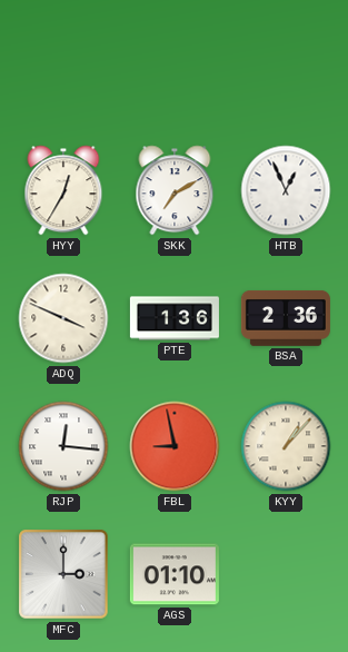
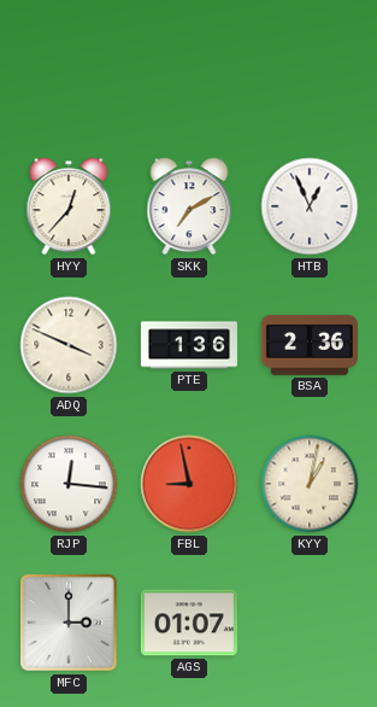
HYY: 12:35 -> 12:37 (69, 206)
KYY: 1:07 -> 1:02 (310, 484)
AGS: 01:10 -> 01:07 (189, 623)
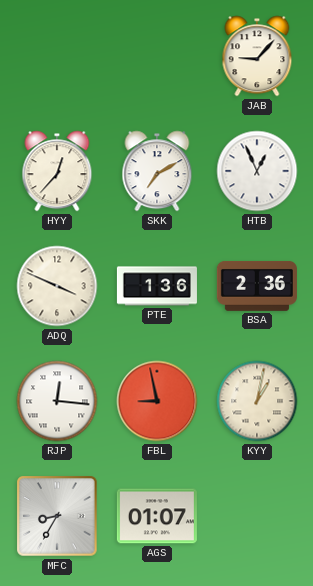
JAB: none -> 9:07 (257, 56)
MFC: 3:00 -> 8:35 (57, 516)
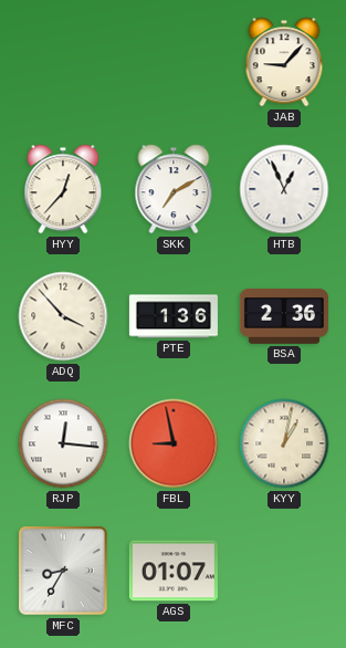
ADQ: 3:49 -> 3:53 (63, 316)
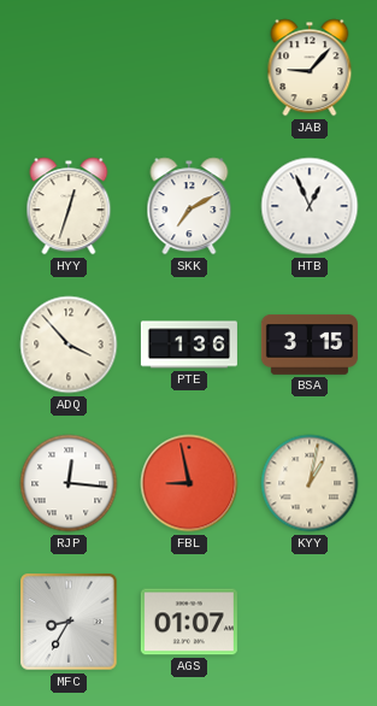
HYY: 12:37 -> 12:33 (69, 206)
BSA: 2:36 -> 3:15 (310, 345)
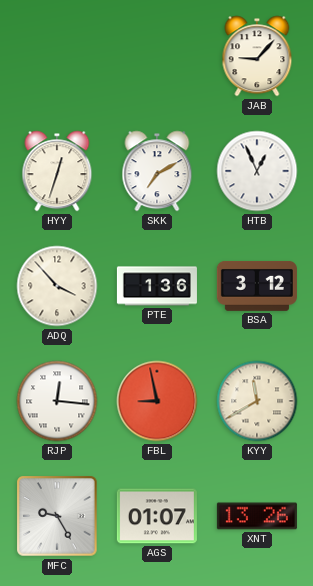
BSA: 3:15 -> 3:12 (257, 286)
KYY: 1:02 -> 11:40 (257, 401)
MFC: 8:35 -> 9:25 (57, 516)
XNT: none -> 13:26 (257, 516)
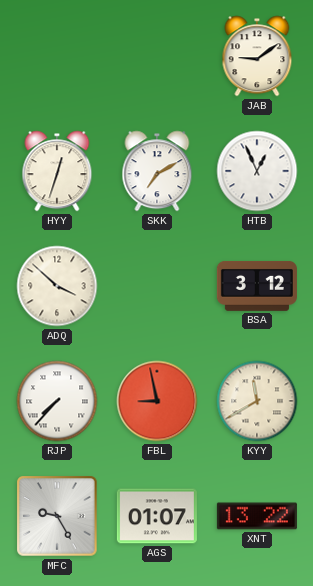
JAB: 9:07 -> 9:09 (257, 56)
ADQ: 3:53 -> 3:52 (57, 286)
PTE: 1:36 -> none (157, 286)
RJP: 12:16 -> 7:37 (57, 401)
XNT: 13:26 -> 13:22 (257, 516)
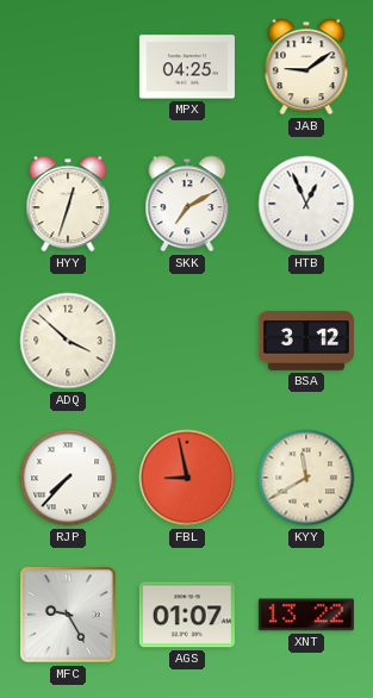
MPX: none -> 04:25 (187, 67)
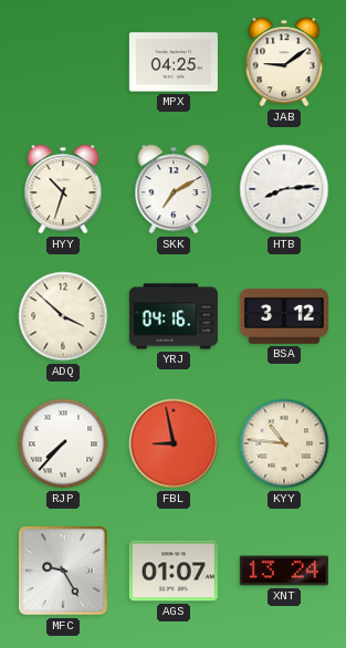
HYY: 12:33 -> 10:33 (63, 189)
HTB: 12:56 -> 8:14 (284, 189)
YRJ: none -> 04:16 (174, 316)
KYY: 11:40 -> 10:46 (284, 443)
XNT: 13:22 -> 13:24 (284, 571)
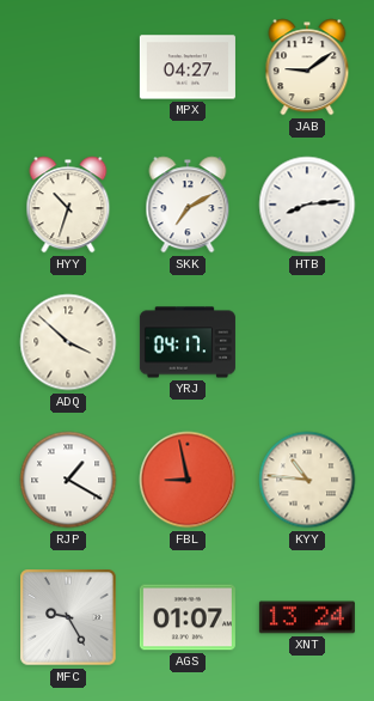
MPX: 04:25 -> 04:27 (188, 67)
YRJ: 04:16 -> 04:17 (188, 342)
BSA: 3:12 -> none (284, 316)
RJP: 7:37 -> 1:20 (68, 480)
